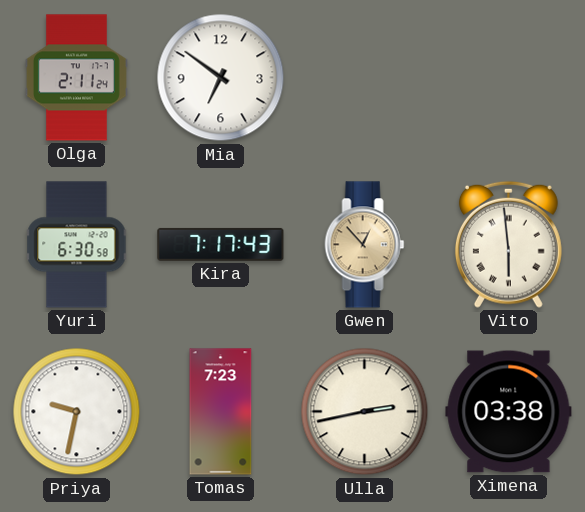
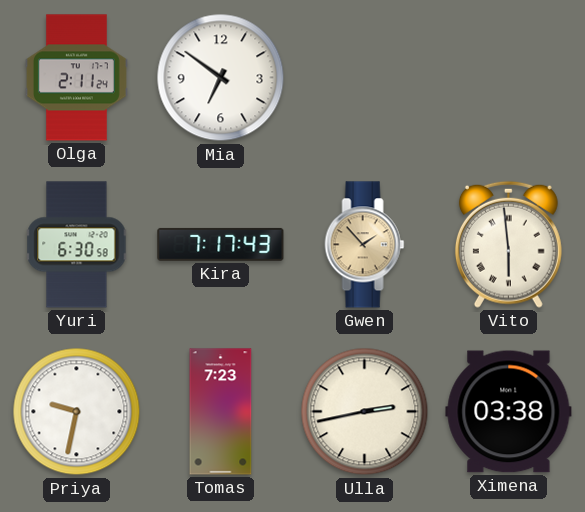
Gwen: 12:53 -> 1:53 (365, 245)
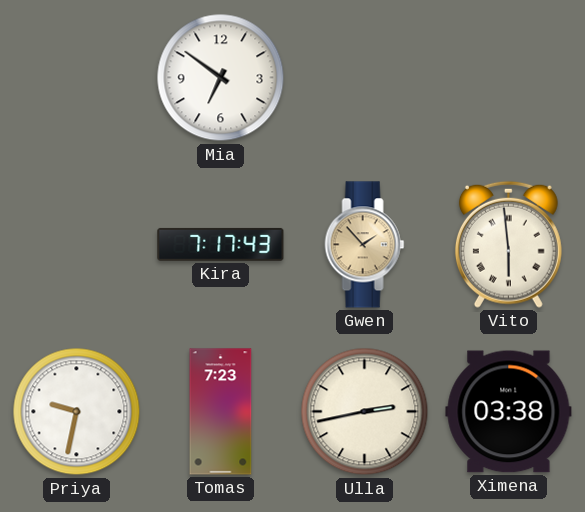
Olga: 2:11 -> none (76, 78)
Yuri: 6:30 -> none (77, 245)
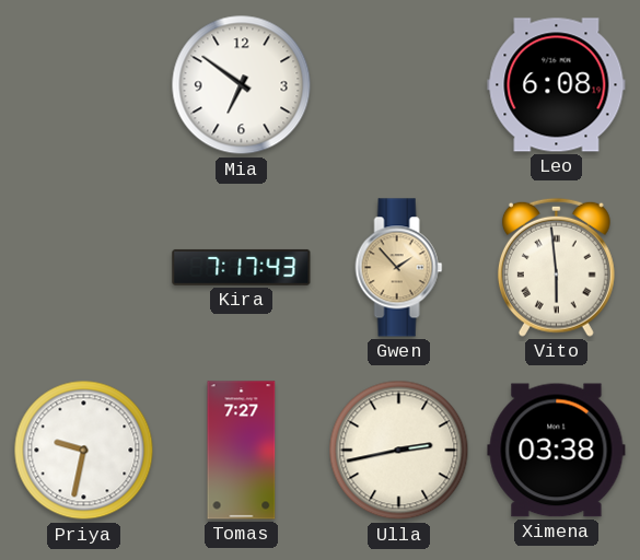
Leo: none -> 6:08 (557, 85)
Tomas: 7:23 -> 7:27 (242, 451)
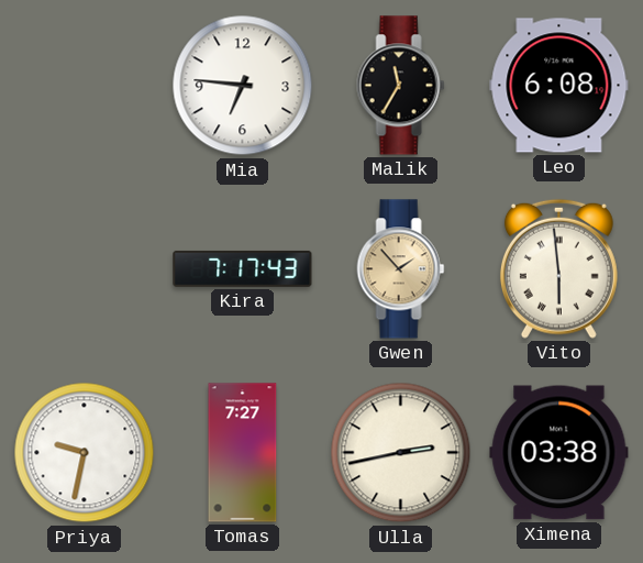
Mia: 6:51 -> 6:46 (243, 86)
Malik: none -> 11:35 (401, 86)
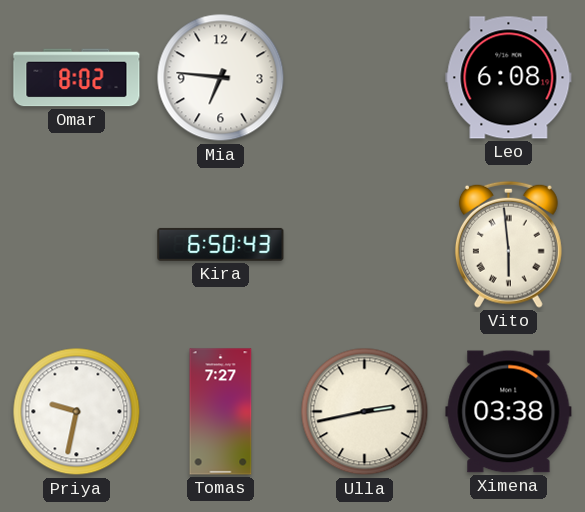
Omar: none -> 8:02 (77, 78)
Malik: 11:35 -> none (401, 86)
Kira: 7:17 -> 6:50 (221, 244)
Gwen: 1:53 -> none (401, 269)
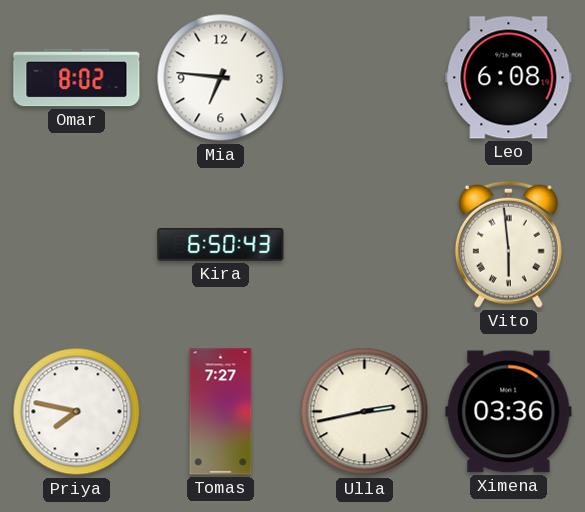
Priya: 9:32 -> 7:47 (77, 412)
Ximena: 03:38 -> 03:36 (509, 412)
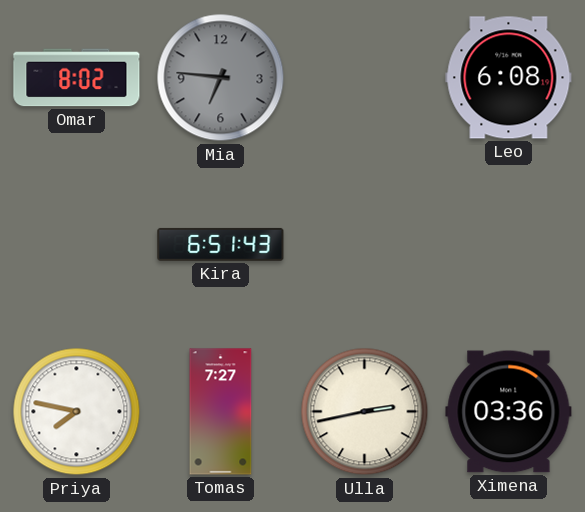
Mia dial: white -> grey (221, 78)
Kira: 6:50 -> 6:51 (221, 244)
Vito: 5:59 -> none (508, 244)
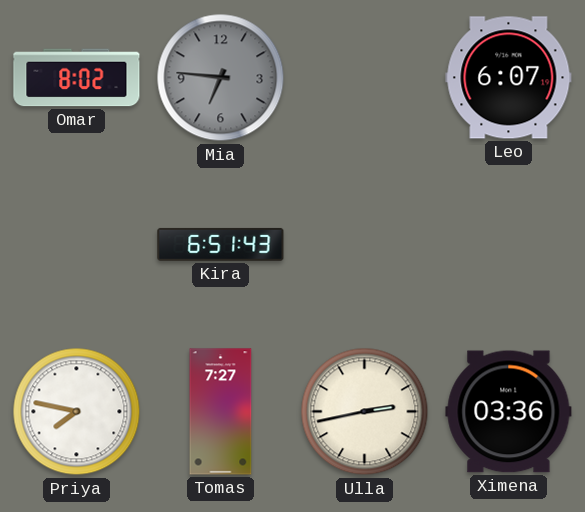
Leo: 6:08 -> 6:07 (509, 78)
